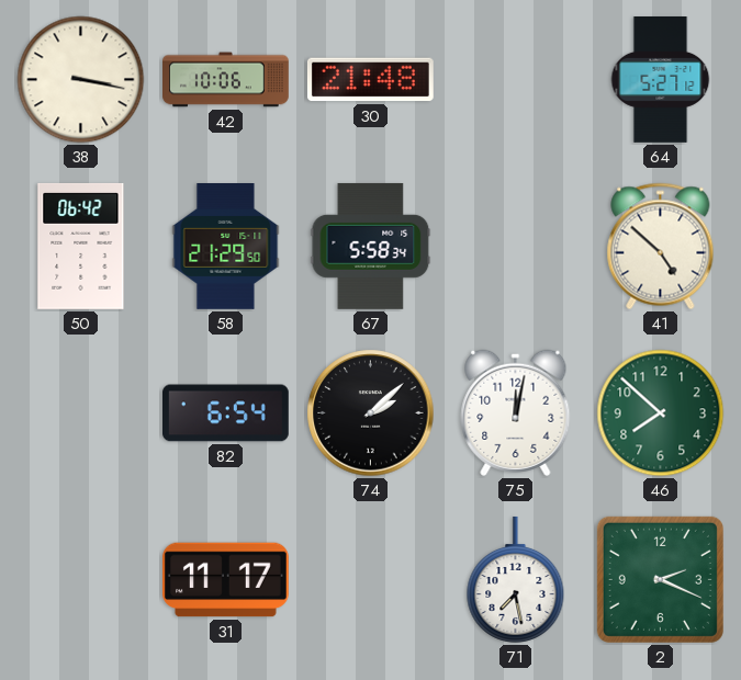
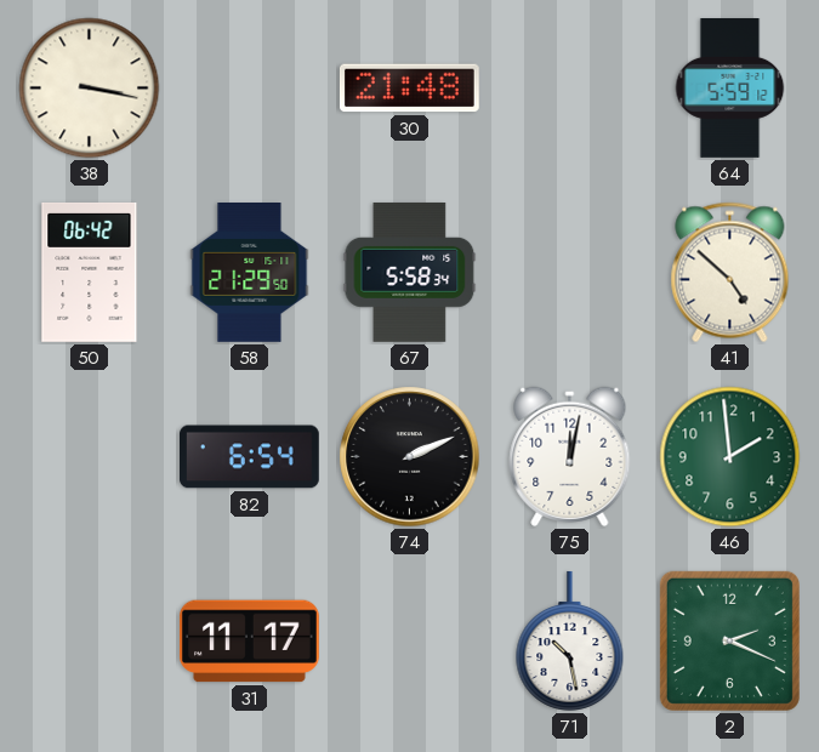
42: 10:06 -> none (226, 80)
64: 5:27 -> 5:59 (730, 89)
74: 2:08 -> 2:11 (410, 457)
46: 7:52 -> 1:59 (730, 457)
71: 7:28 -> 10:28 (570, 640)
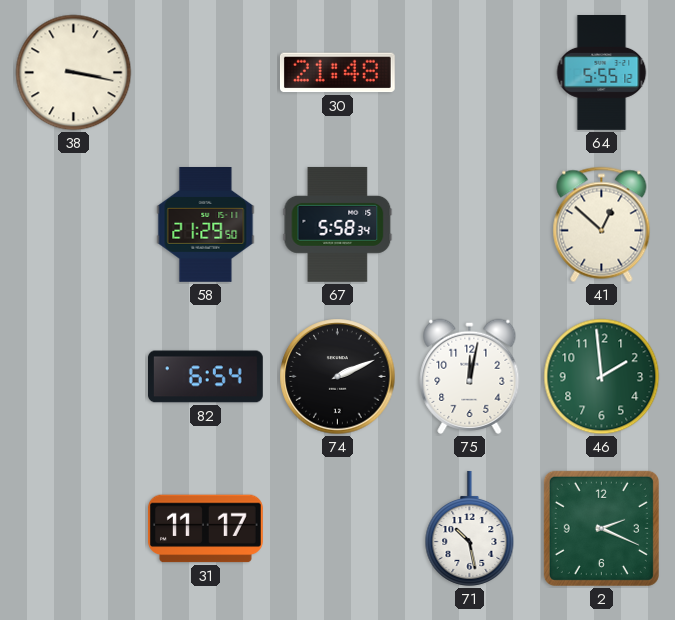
64: 5:59 -> 5:55 (602, 73)
50: 06:42 -> none (90, 272)
41: 4:52 -> 12:52 (602, 225)
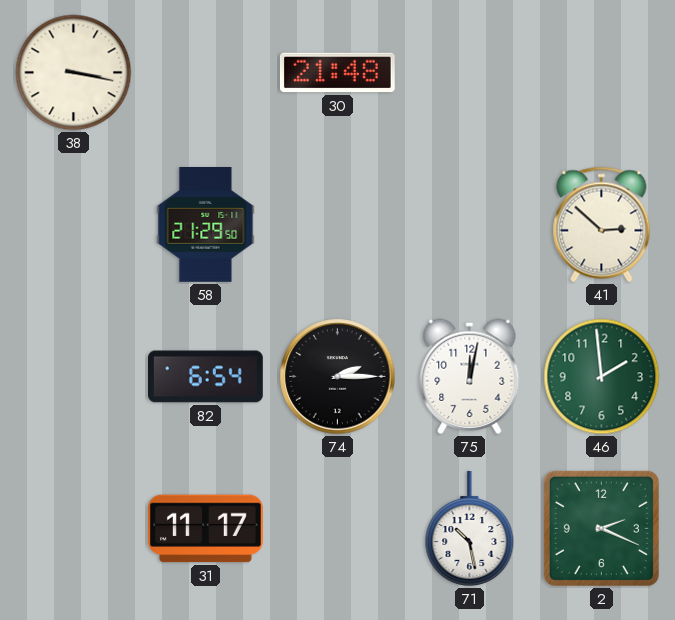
64: 5:55 -> none (602, 73)
67: 5:58 -> none (338, 224)
41: 12:52 -> 2:52 (602, 225)
74: 2:11 -> 2:15 (338, 377)
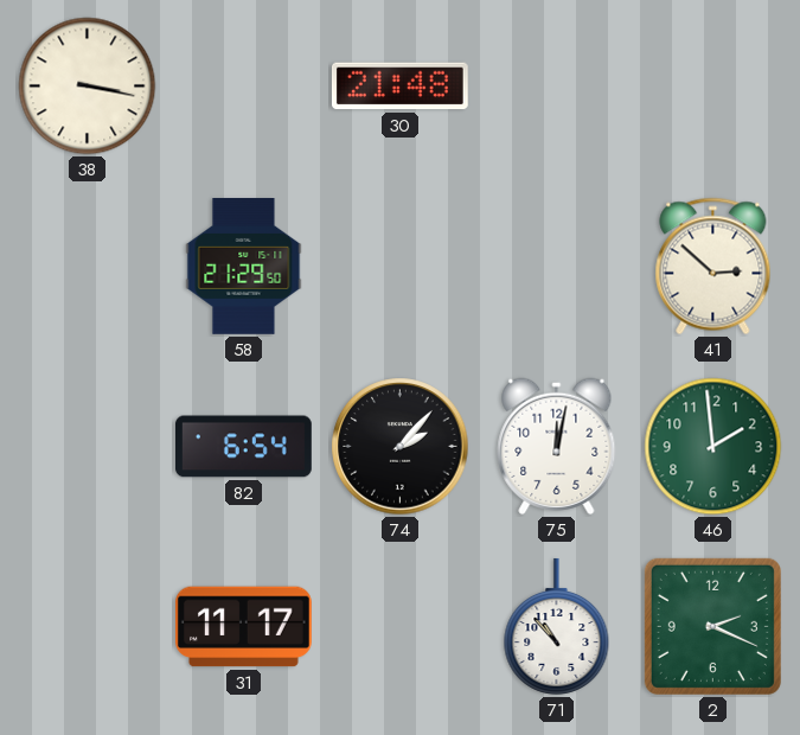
74: 2:15 -> 2:07 (401, 447)
71: 10:28 -> 10:53 (557, 626)
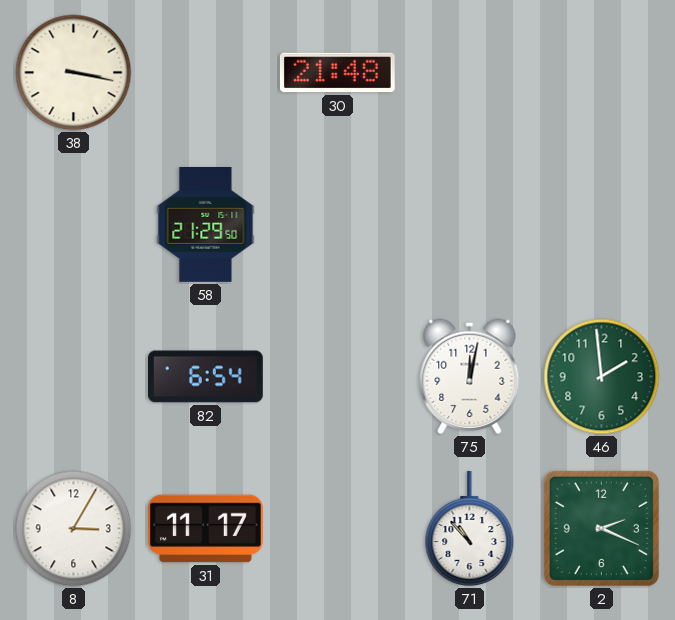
41: 2:52 -> none (713, 267)
74: 2:07 -> none (401, 447)
8: none -> 3:05 (74, 529)
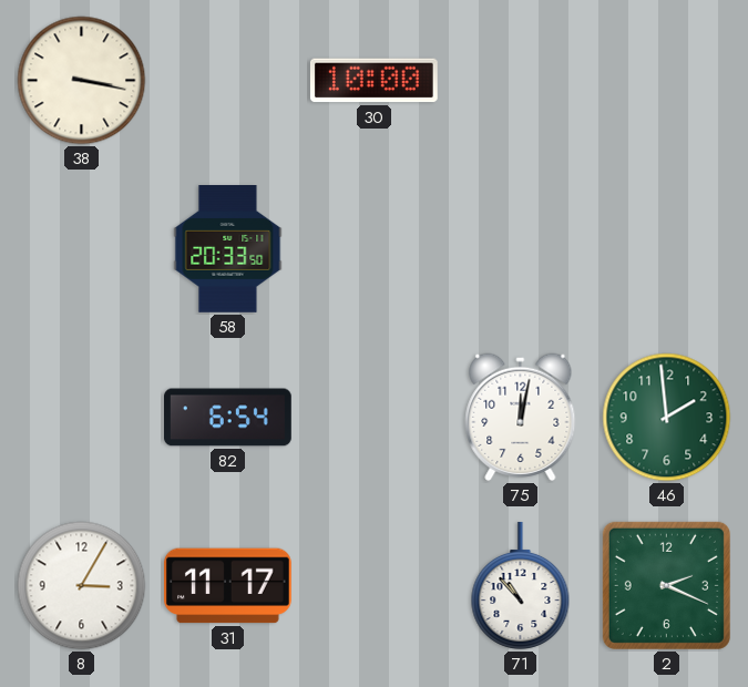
30: 21:48 -> 10:00 (373, 81)
58: 21:29 -> 20:33 (228, 249)
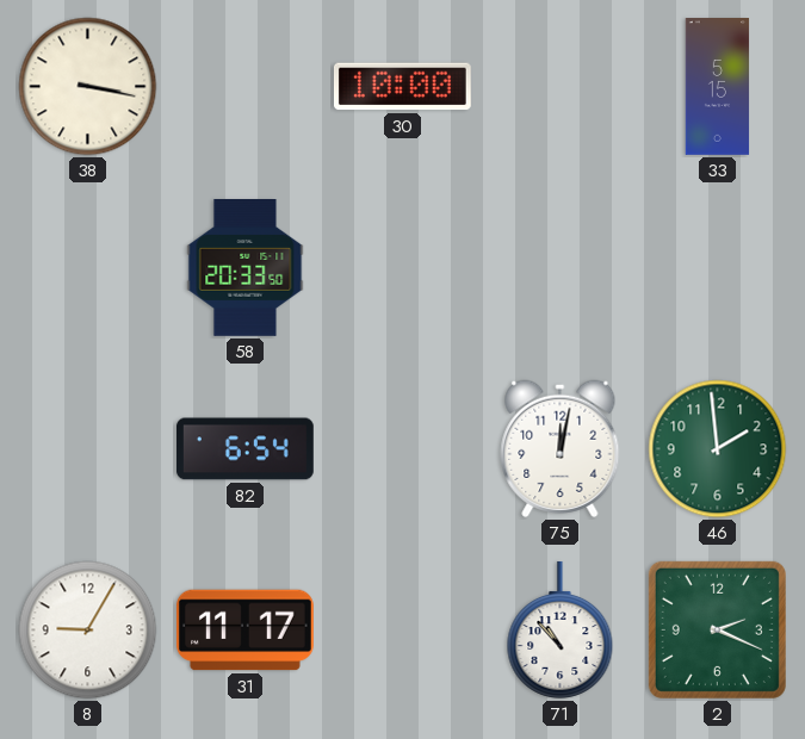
33: none -> 5:15 (718, 87)
8: 3:05 -> 9:05 (88, 631)
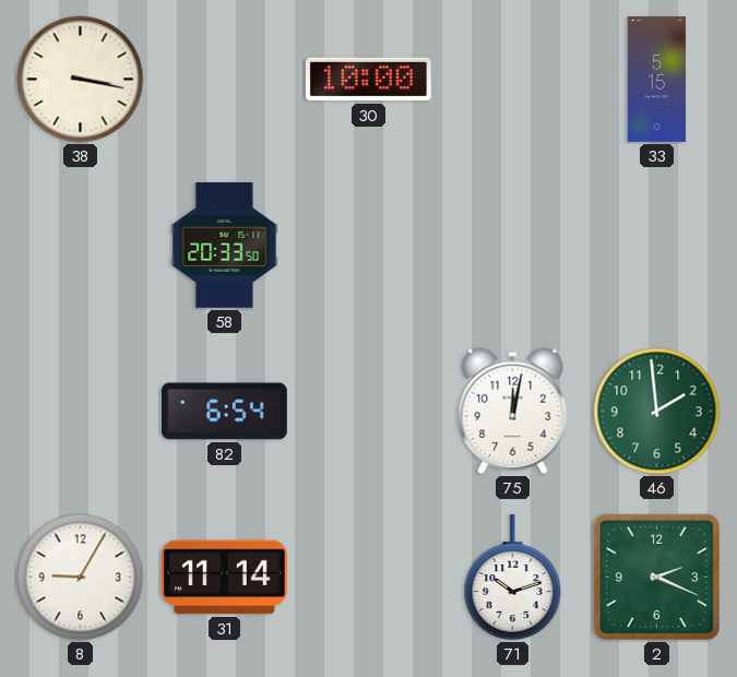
31: 11:17 -> 11:14 (224, 578)
71: 10:53 -> 10:12 (513, 577)
